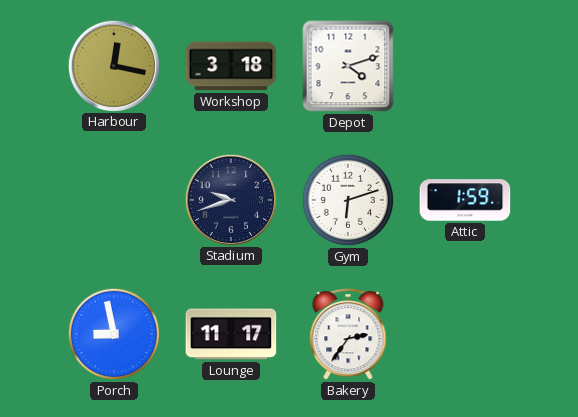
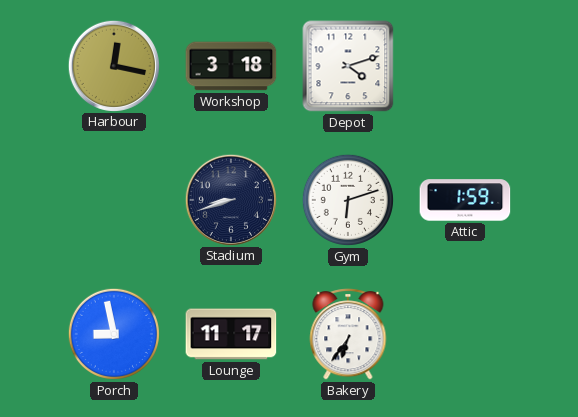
Stadium: 9:42 -> 8:42 (230, 199)
Bakery: 2:36 -> 6:36 (348, 334)
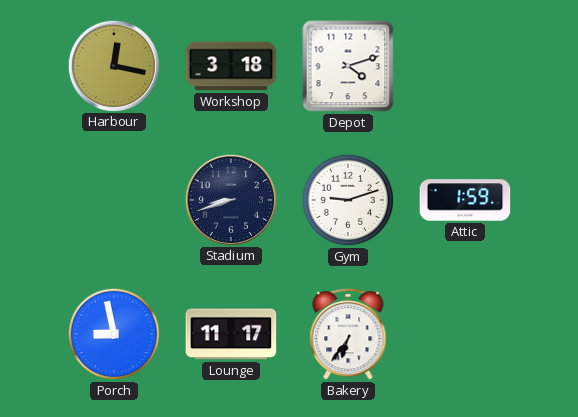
Gym: 6:12 -> 9:12 (348, 200)
